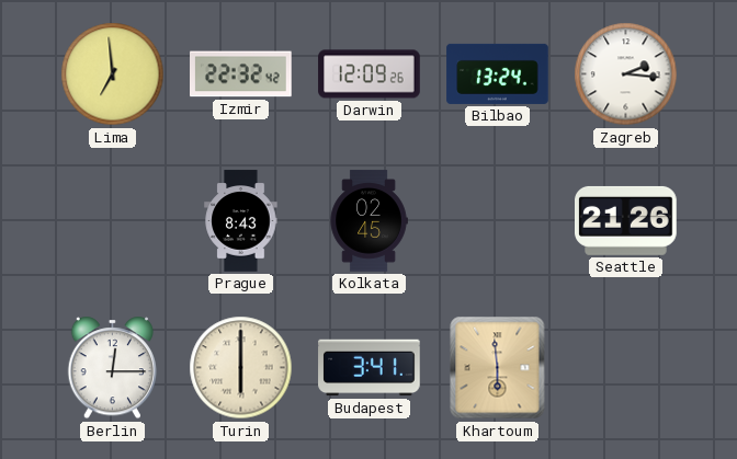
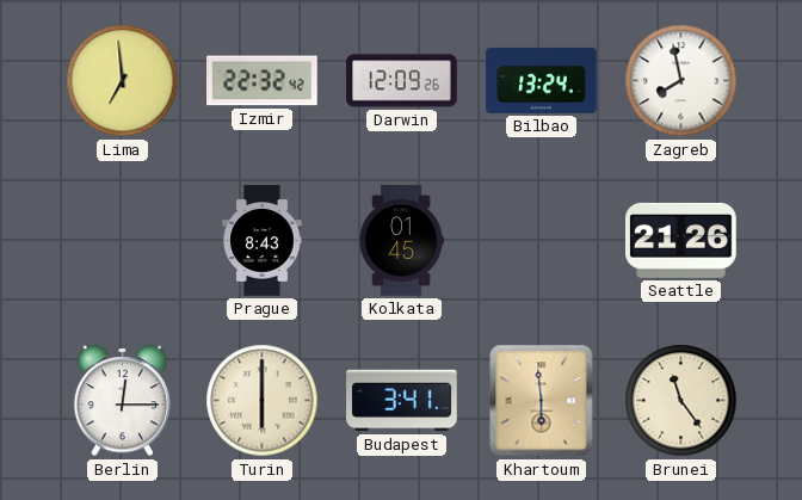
Zagreb: 2:16 -> 7:58 (681, 81)
Kolkata: 02:45 -> 01:45 (401, 241)
Brunei: none -> 11:24 (681, 401)
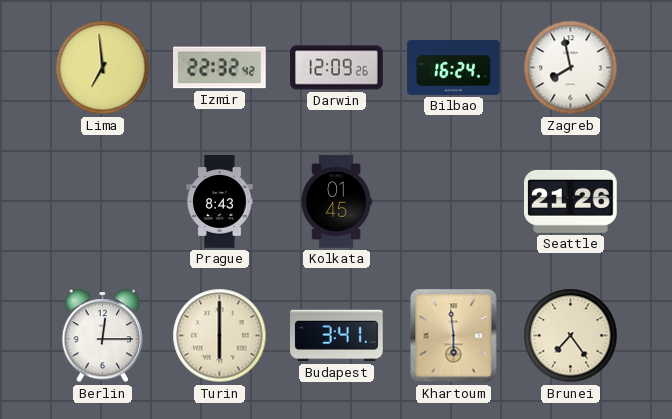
Bilbao: 13:24 -> 16:24 (454, 67)
Brunei: 11:24 -> 7:24 (571, 336)
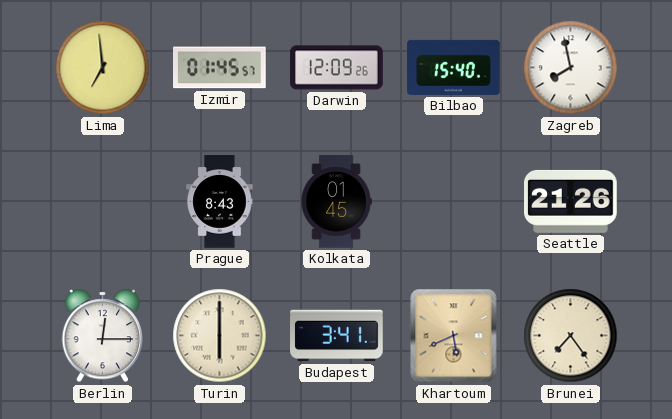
Izmir: 22:32 -> 01:45 (220, 68)
Bilbao: 16:24 -> 15:40 (454, 67)
Khartoum: 5:59 -> 5:41 (454, 336)
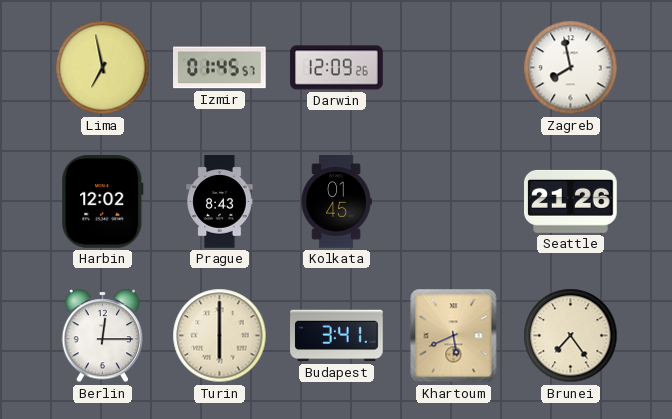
Lima: 6:59 -> 6:58 (103, 68)
Bilbao: 15:40 -> none (454, 67)
Harbin: none -> 12:02 (103, 202)
